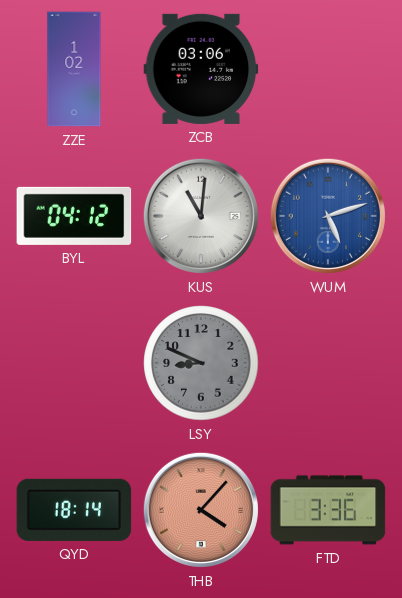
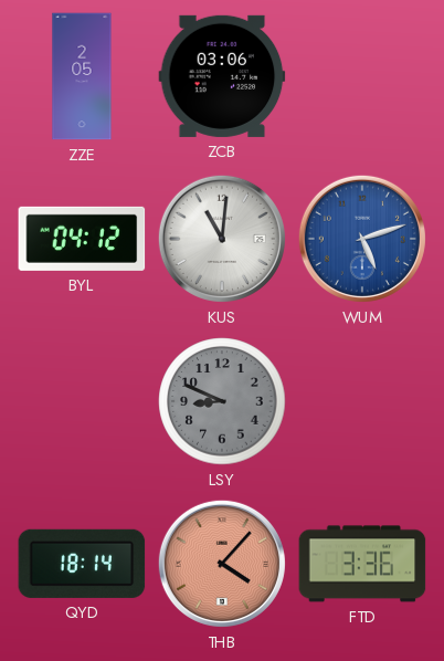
ZZE: 1:02 -> 2:05 (82, 76)
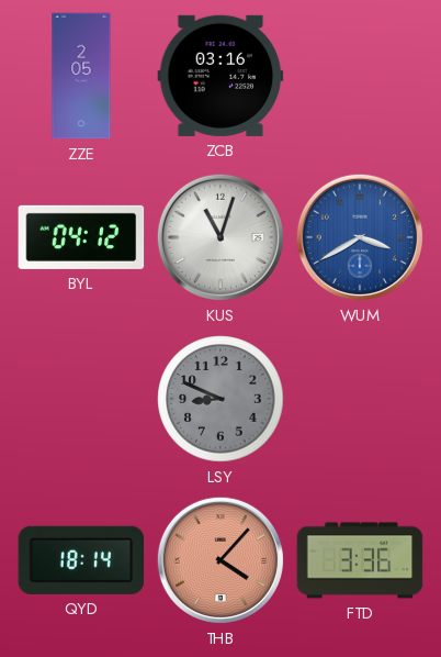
ZCB: 03:06 -> 03:16 (220, 76)
KUS: 11:01 -> 11:03 (220, 237)
WUM: 5:12 -> 3:40 (360, 237)
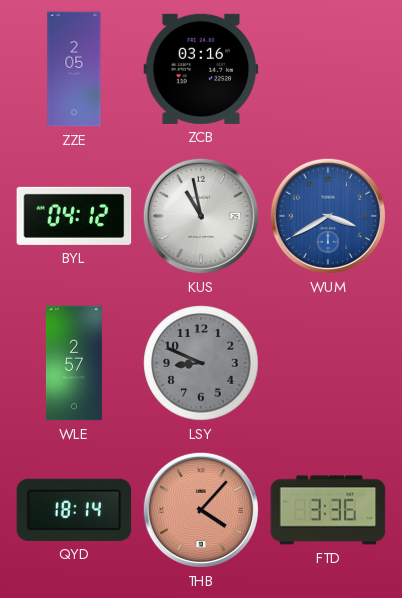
KUS: 11:03 -> 10:58 (201, 216)
WLE: none -> 2:57 (74, 363)
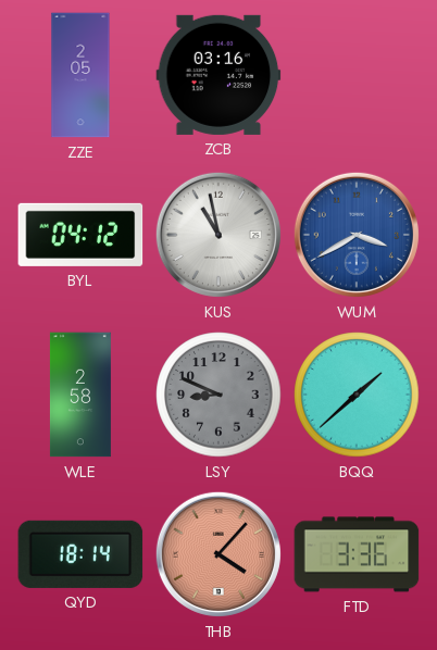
WLE: 2:57 -> 2:58 (80, 395)
BQQ: none -> 1:38 (357, 395)
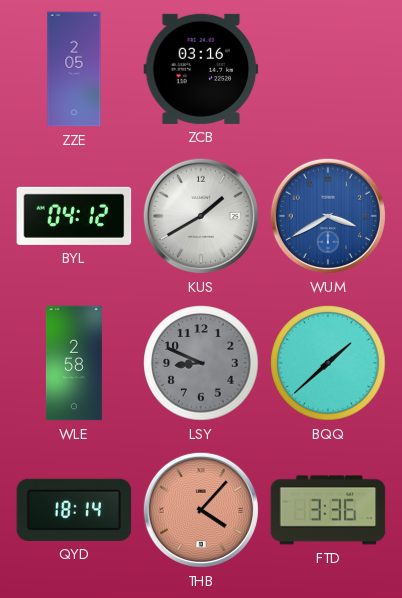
KUS: 10:58 -> 1:40 (201, 216)
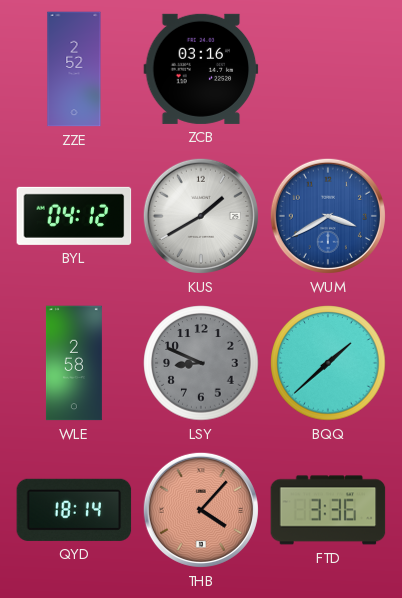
ZZE: 2:05 -> 2:52 (74, 69)
